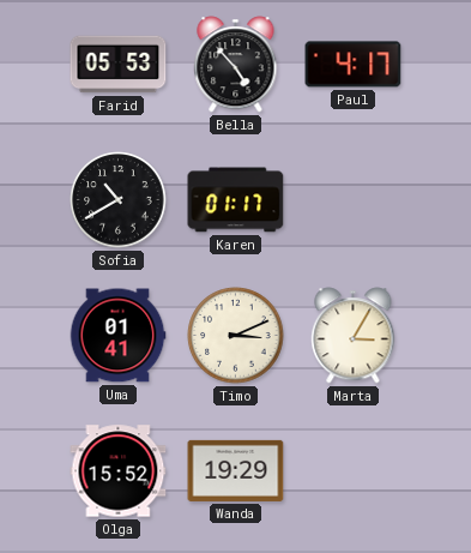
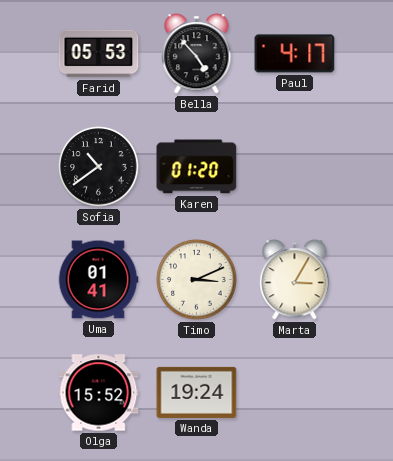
Sofia: 10:40 -> 10:39 (99, 167)
Karen: 01:17 -> 01:20 (197, 167)
Wanda: 19:29 -> 19:24 (197, 392)
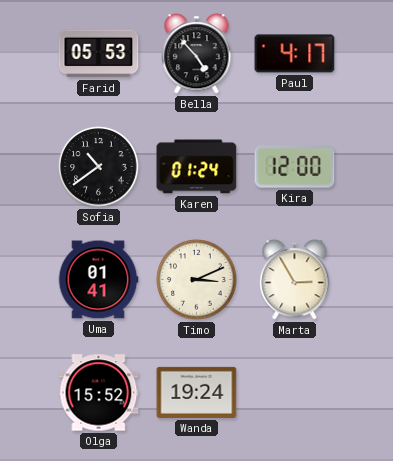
Karen: 01:20 -> 01:24 (197, 167)
Kira: none -> 12:00 (295, 167)
Marta: 3:05 -> 2:55 (295, 280)
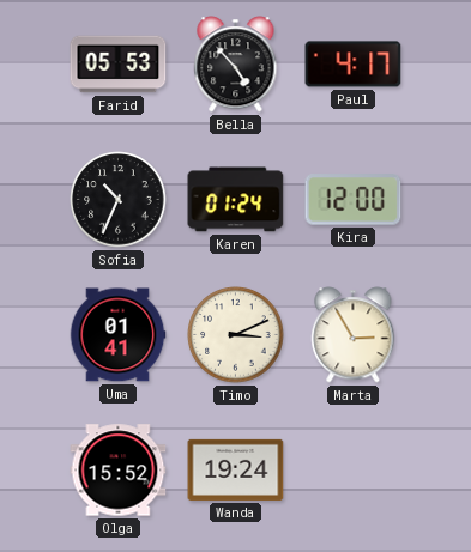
Sofia: 10:39 -> 10:34 (119, 200)
